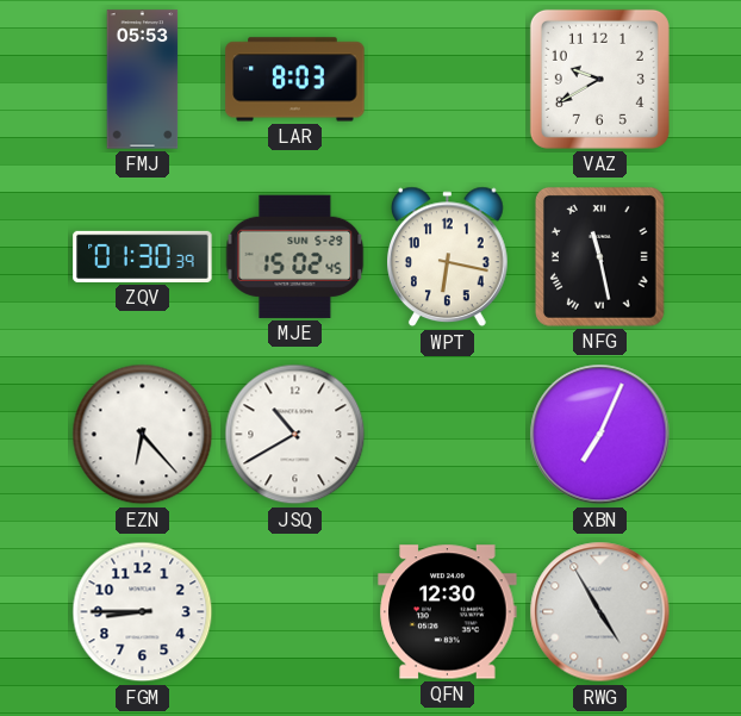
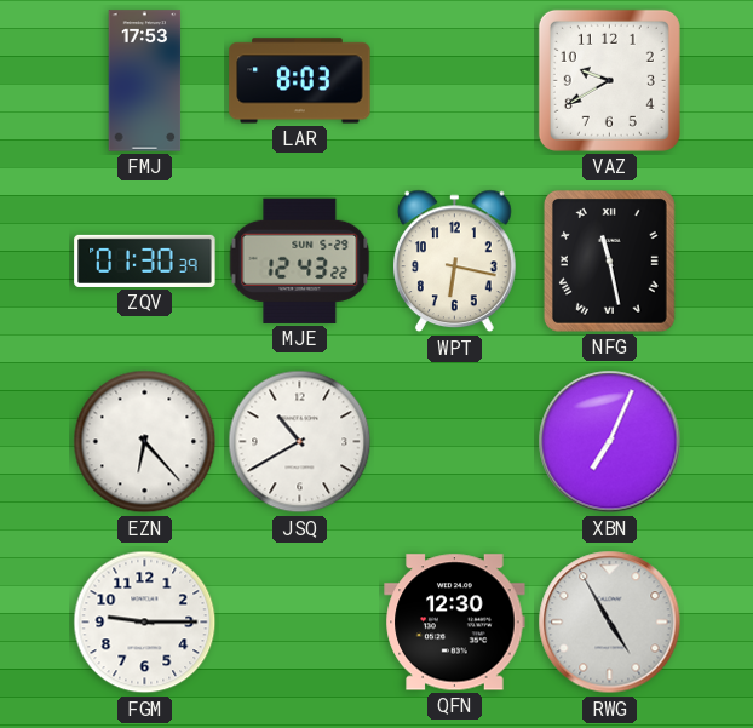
FMJ: 05:53 -> 17:53 (145, 81)
MJE: 15:02 -> 12:43 (300, 260)
FGM: 8:45 -> 9:15 (145, 623)
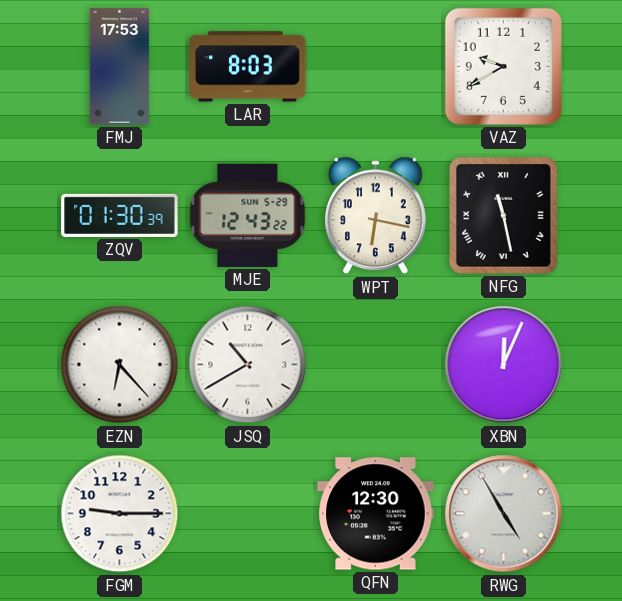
XBN: 7:04 -> 12:04 (504, 365)
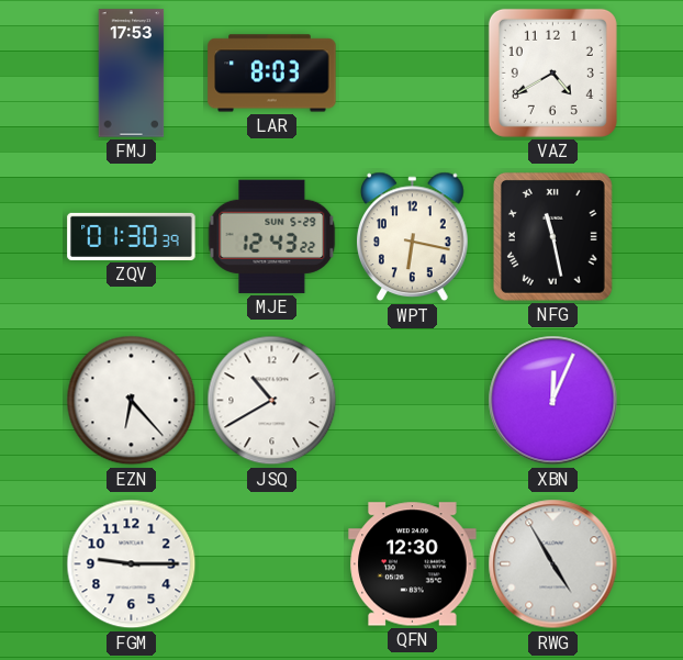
VAZ: 9:40 -> 4:40 (552, 72)
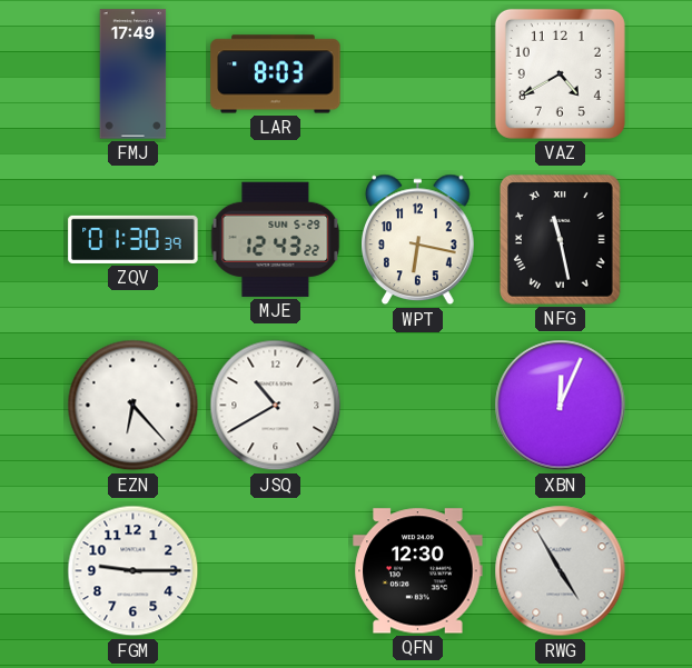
FMJ: 17:53 -> 17:49 (134, 74)
